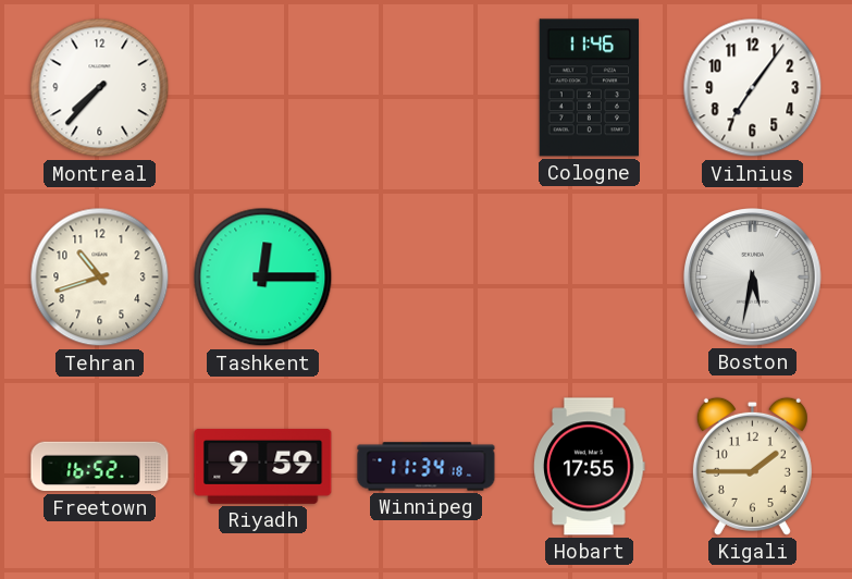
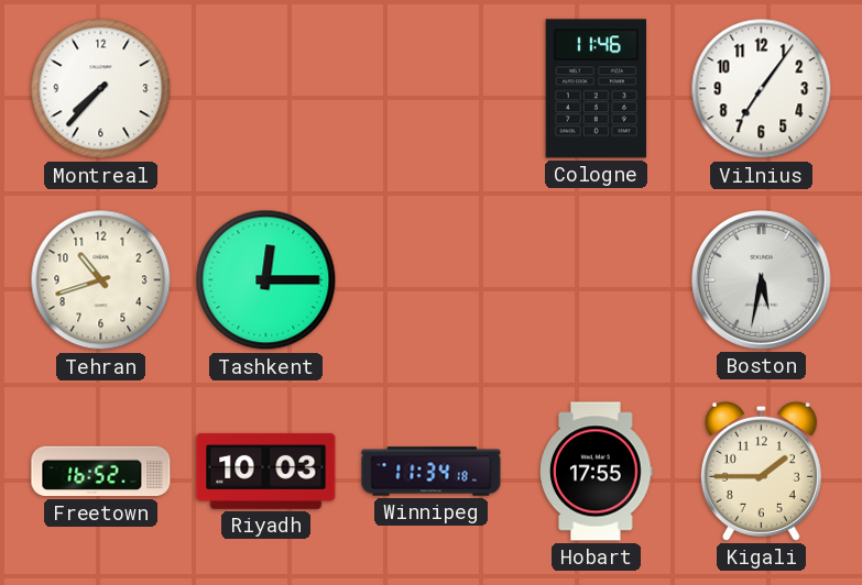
Riyadh: 9:59 -> 10:03 (266, 471)
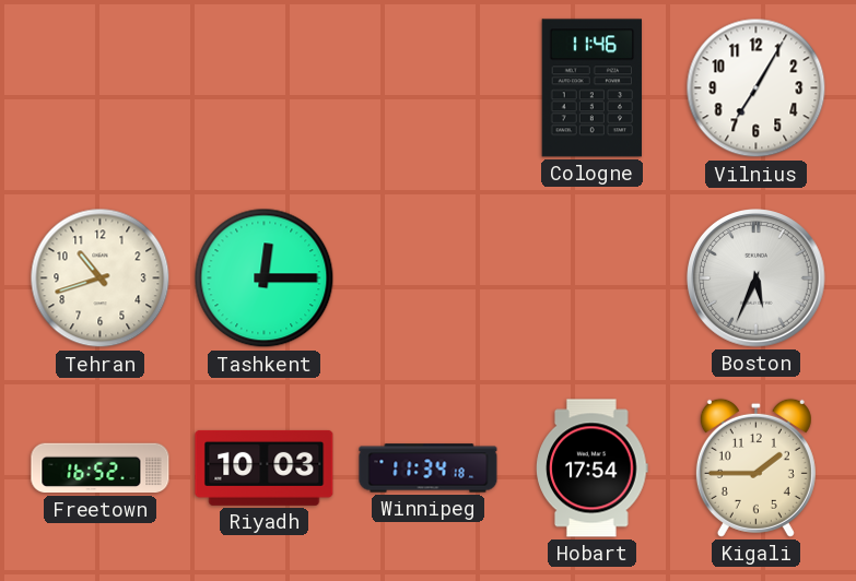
Montreal: 7:37 -> none (101, 89)
Vilnius: 7:06 -> 7:05 (757, 88)
Boston: 5:32 -> 5:34 (757, 278)
Hobart: 17:55 -> 17:54 (593, 469)
